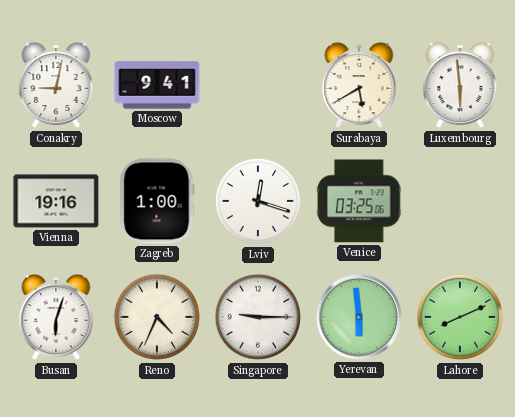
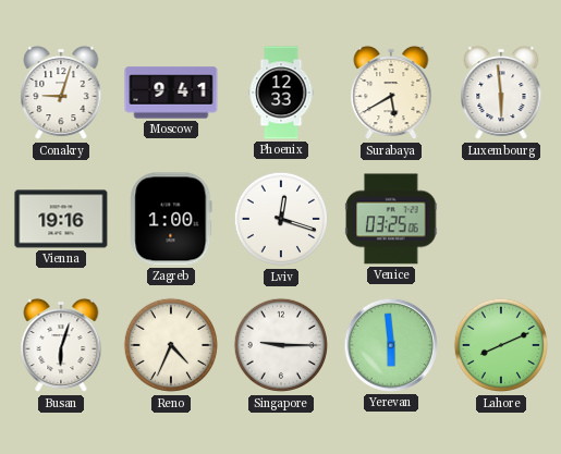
Conakry: 9:02 -> 9:03 (61, 93)
Phoenix: none -> 12:33 (281, 93)
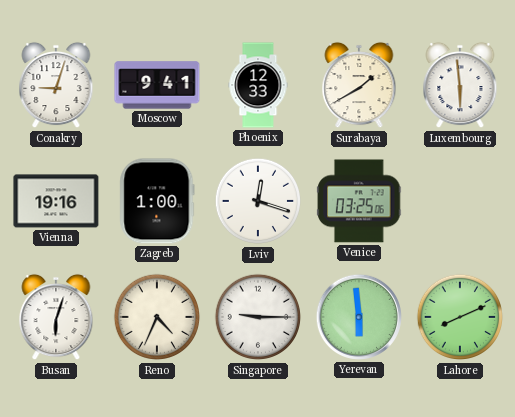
Surabaya: 5:40 -> 1:40 (359, 85)
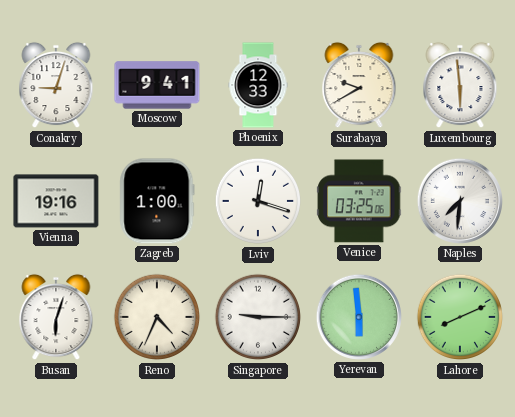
Surabaya: 1:40 -> 9:40 (359, 85)
Naples: none -> 7:31 (460, 201)
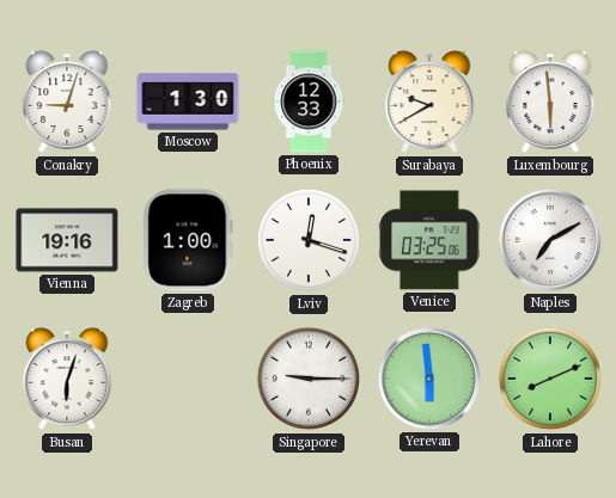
Moscow: 9:41 -> 1:30 (188, 102)
Naples: 7:31 -> 7:10 (550, 240)
Reno: 4:34 -> none (157, 317)
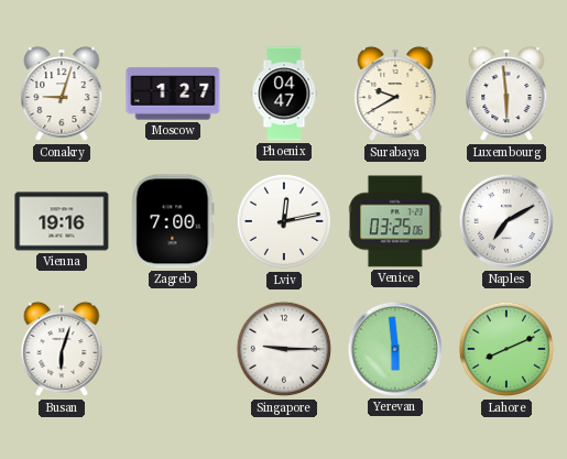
Moscow: 1:30 -> 1:27 (173, 94)
Phoenix: 12:33 -> 04:47 (284, 94)
Zagreb: 1:00 -> 7:00 (173, 221)
Lviv: 12:18 -> 12:13 (284, 221)
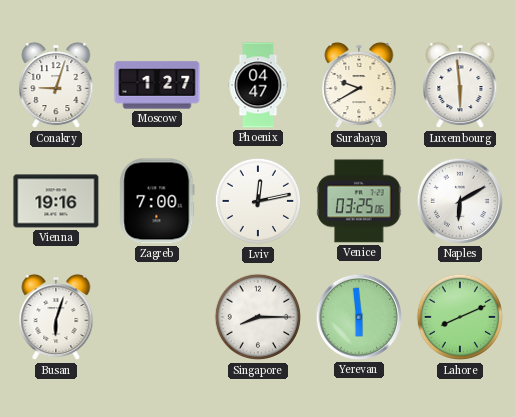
Naples: 7:10 -> 6:10 (460, 201)
Singapore: 9:15 -> 8:15 (258, 317)
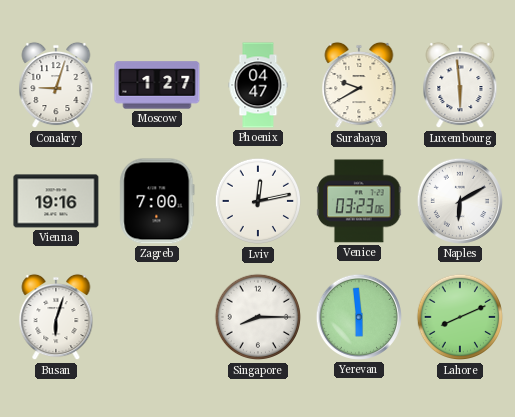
Venice: 03:25 -> 03:23 (359, 201)
